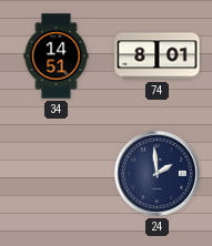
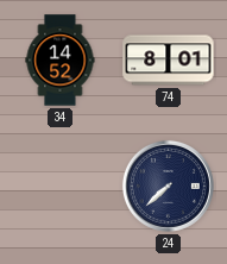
34: 14:51 -> 14:52 (61, 61)
24: 1:59 -> 7:38 (168, 186)
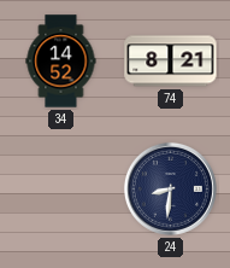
74: 8:01 -> 8:21 (171, 62)
24: 7:38 -> 8:31 (170, 188)
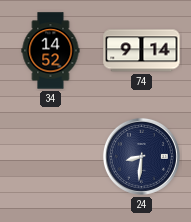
74: 8:21 -> 9:14 (142, 51)
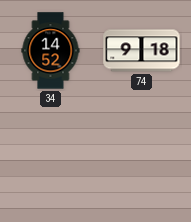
74: 9:14 -> 9:18 (142, 51)
24: 8:31 -> none (141, 156)
